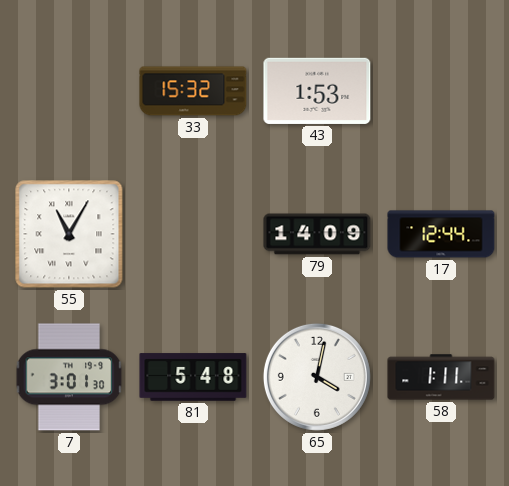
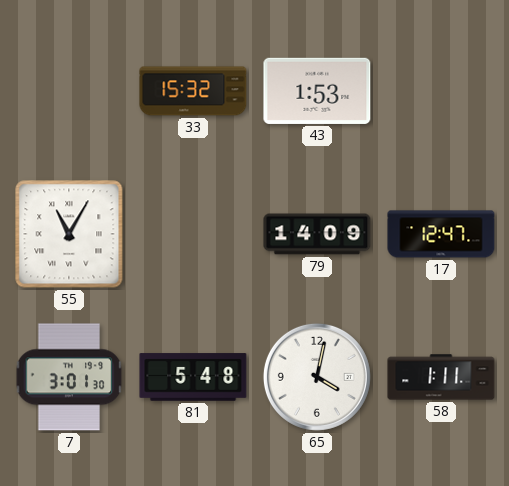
17: 12:44 -> 12:47 (441, 234)
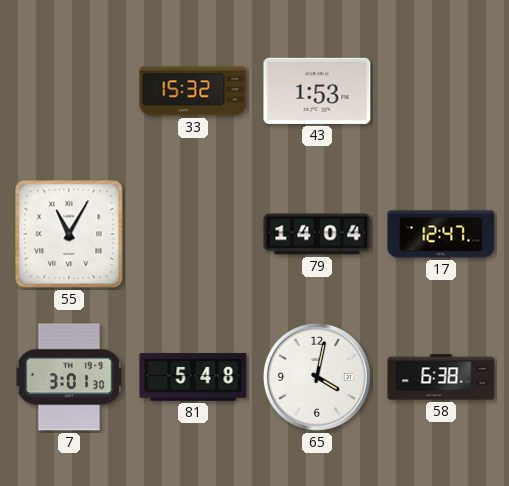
79: 14:09 -> 14:04 (317, 234)
58: 1:11 -> 6:38 (441, 377)
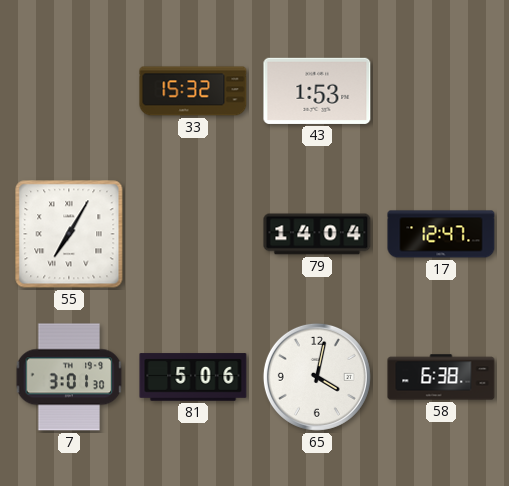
55: 11:05 -> 7:05 (69, 234)
81: 5:48 -> 5:06 (193, 377)
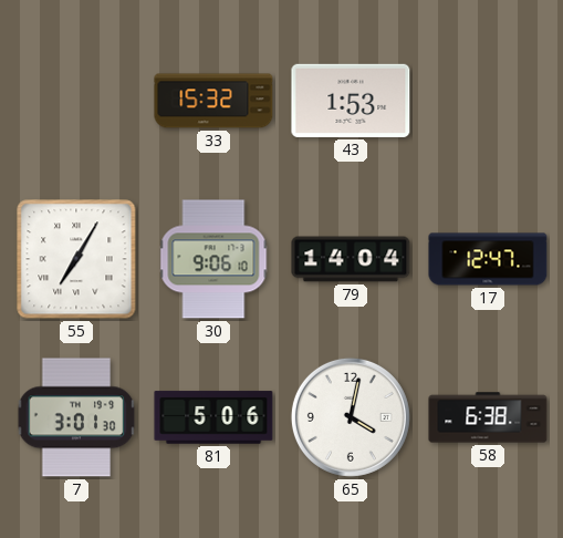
30: none -> 9:06 (213, 259)
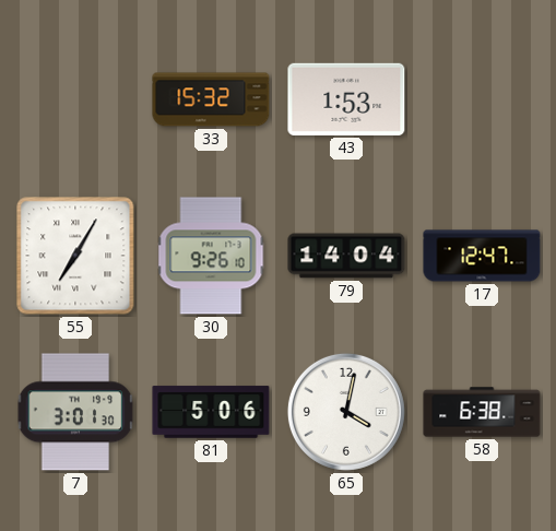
30: 9:06 -> 9:26 (211, 256)
